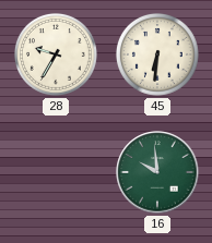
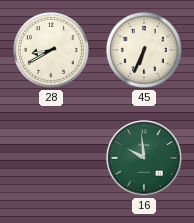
28: 9:35 -> 8:40 (51, 50)
45: 6:31 -> 6:34 (144, 50)
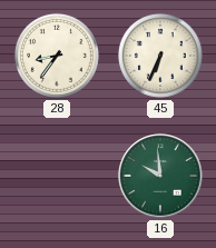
28: 8:40 -> 8:36 (57, 56)
